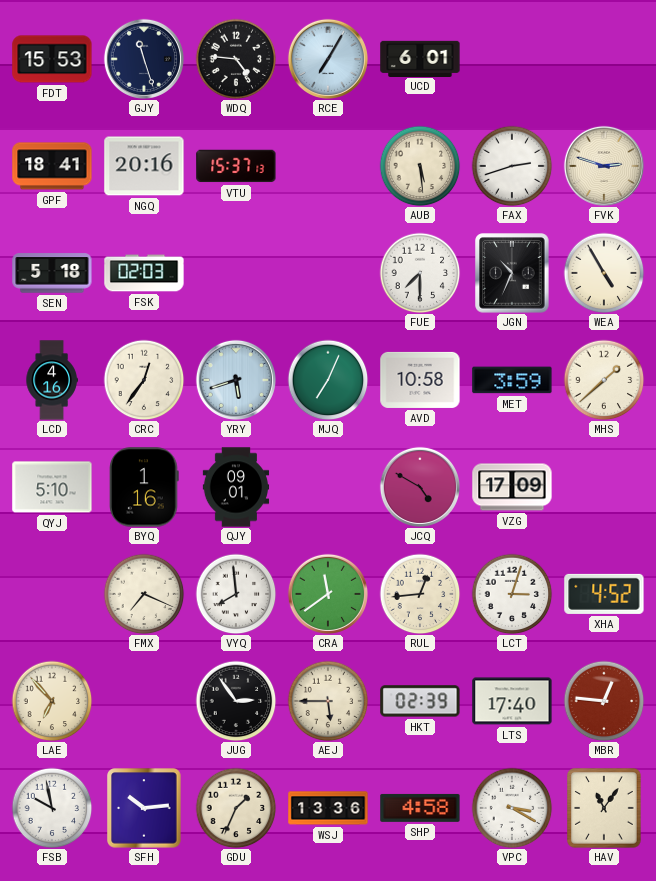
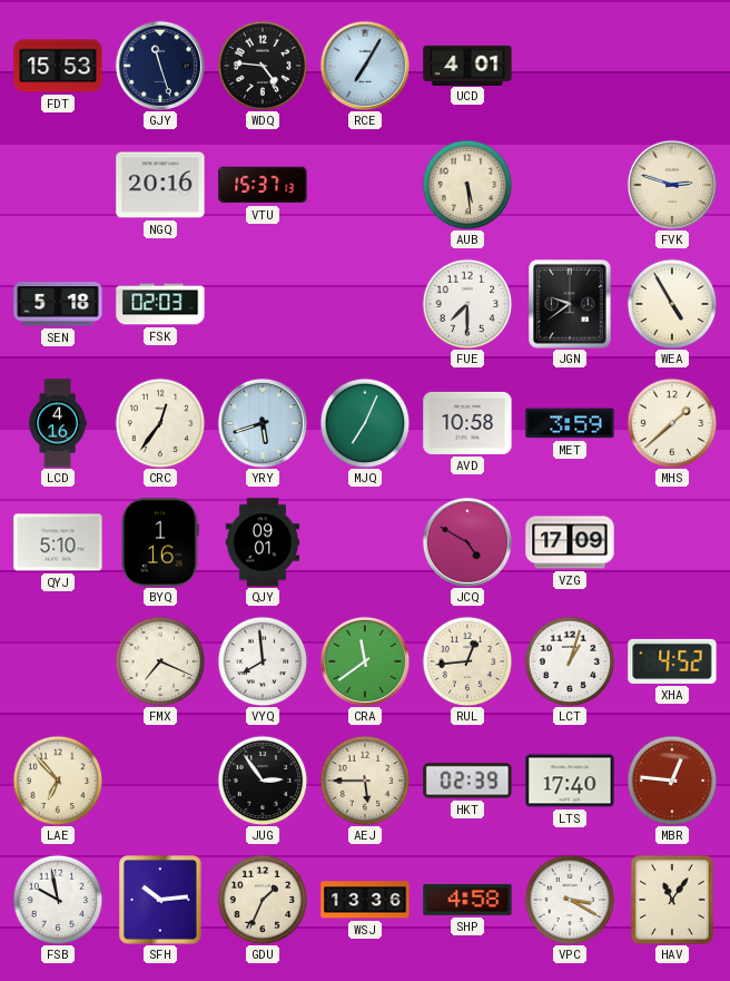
UCD: 6:01 -> 4:01 (467, 65)
GPF: 18:41 -> none (52, 166)
FAX: 2:42 -> none (512, 166)
JGN: 10:34 -> 9:39 (570, 304)
LCT: 3:03 -> 1:03 (570, 661)
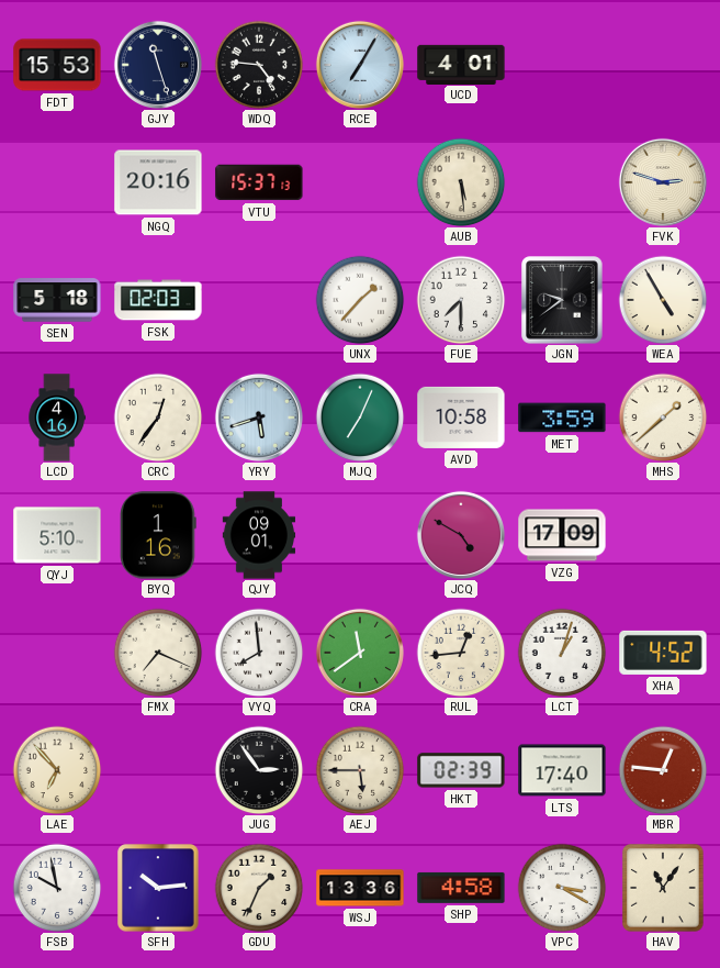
UNX: none -> 1:37 (360, 300)
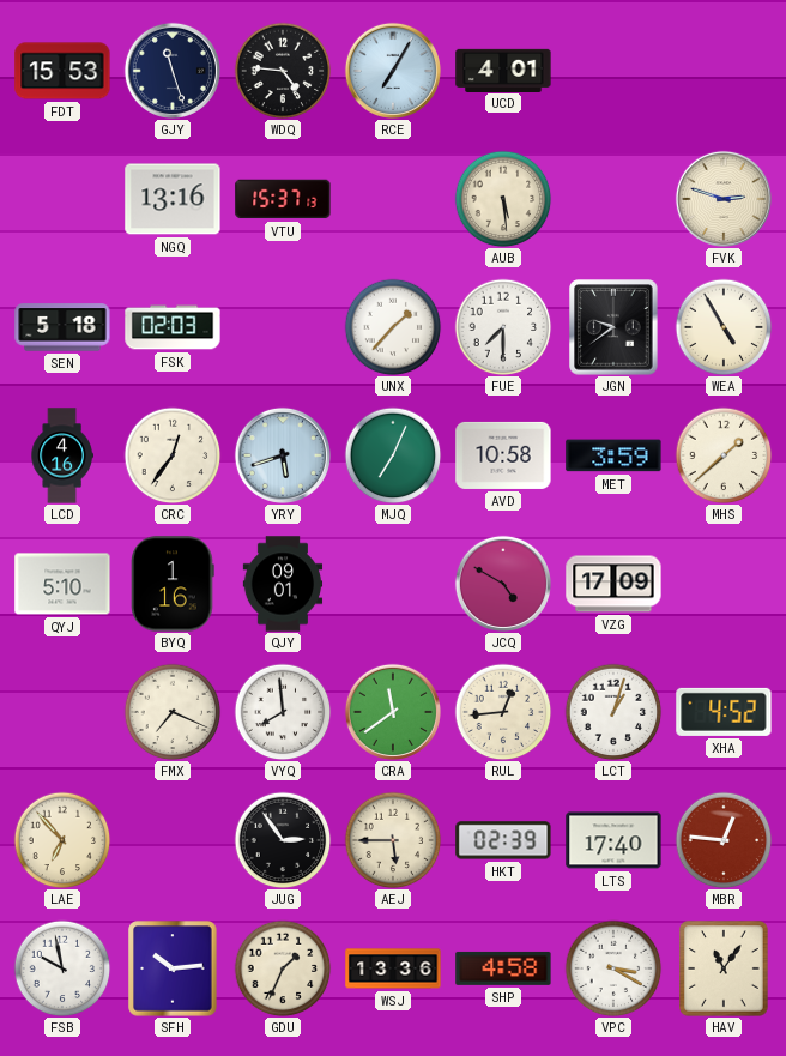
NGQ: 20:16 -> 13:16 (173, 199)
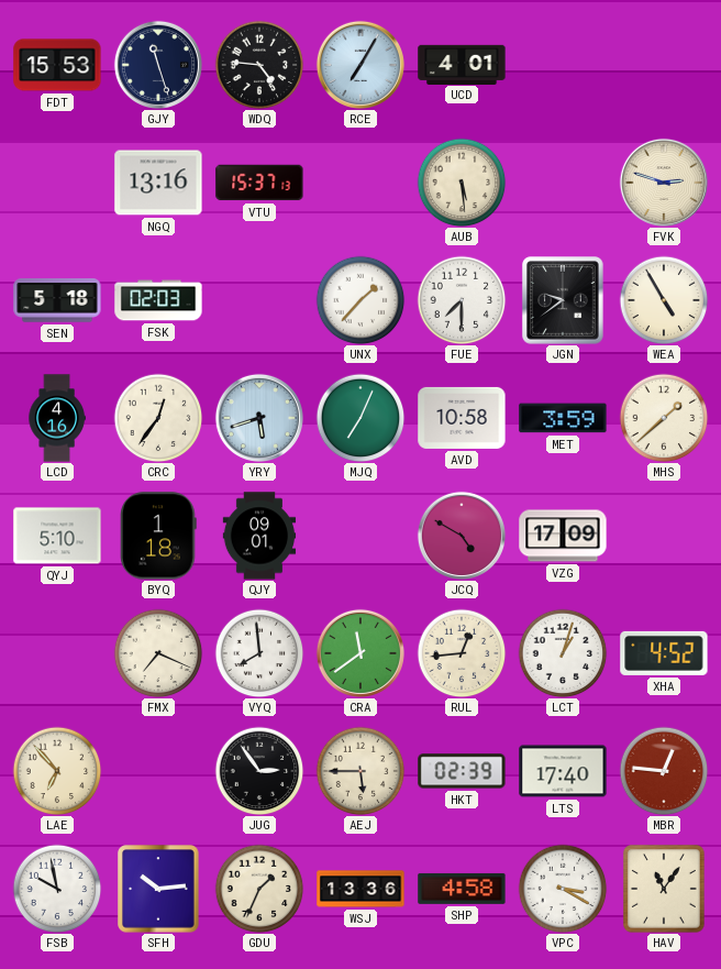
BYQ: 1:16 -> 1:18 (158, 536)
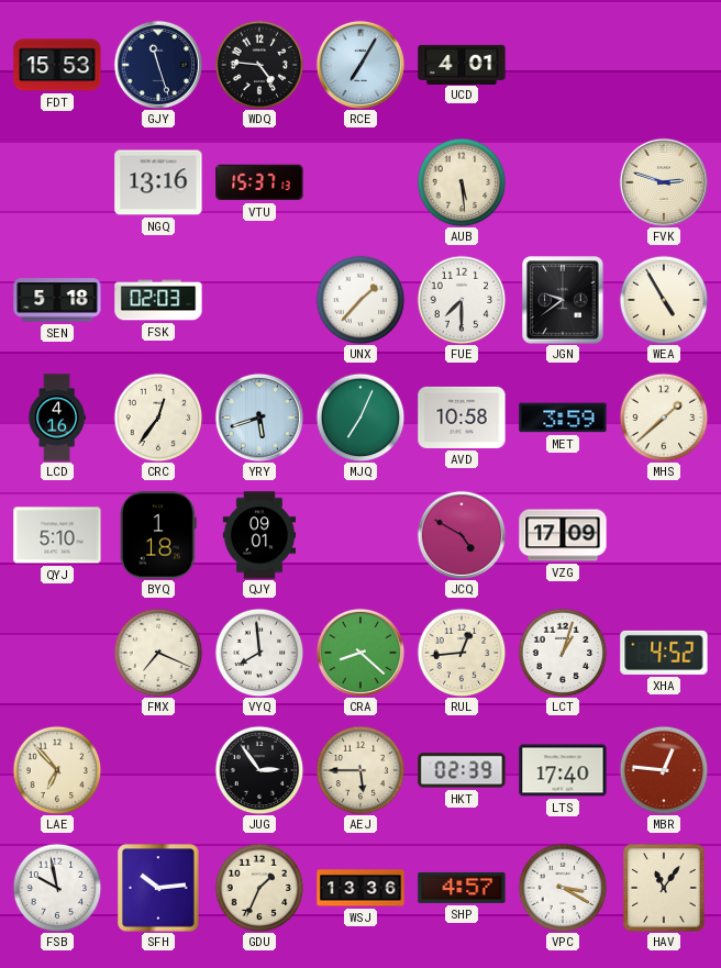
CRA: 11:39 -> 8:22 (360, 653)
SHP: 4:58 -> 4:57 (462, 888)
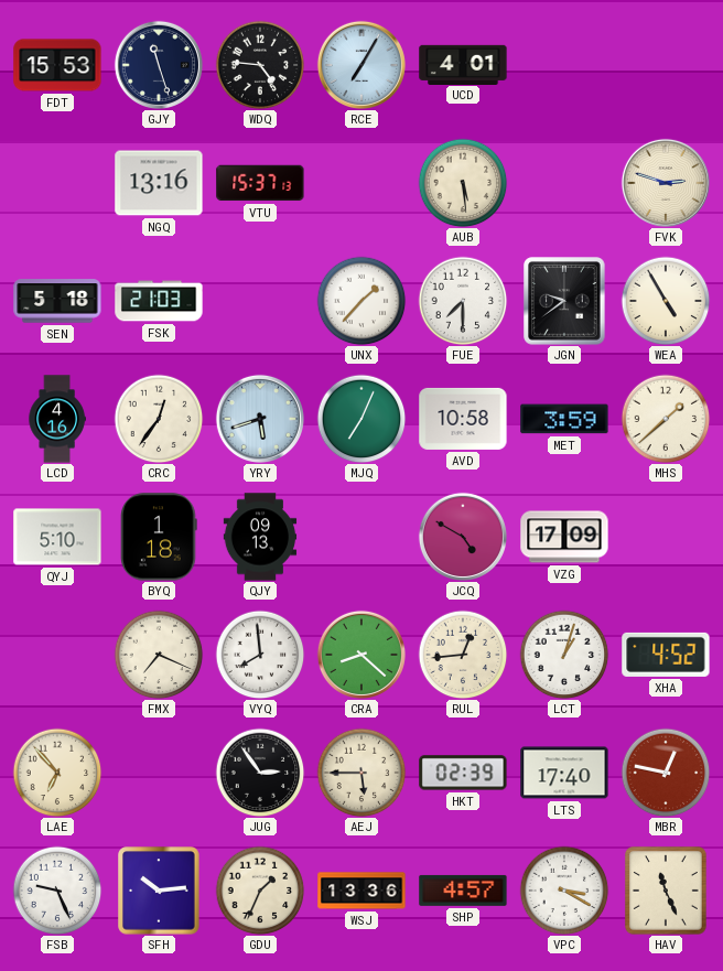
FSK: 02:03 -> 21:03 (159, 301)
QJY: 09:01 -> 09:13 (260, 537)
MBR: 12:46 -> 12:47 (666, 773)
FSB: 9:58 -> 9:26 (57, 891)
HAV: 11:06 -> 11:26 (666, 891)
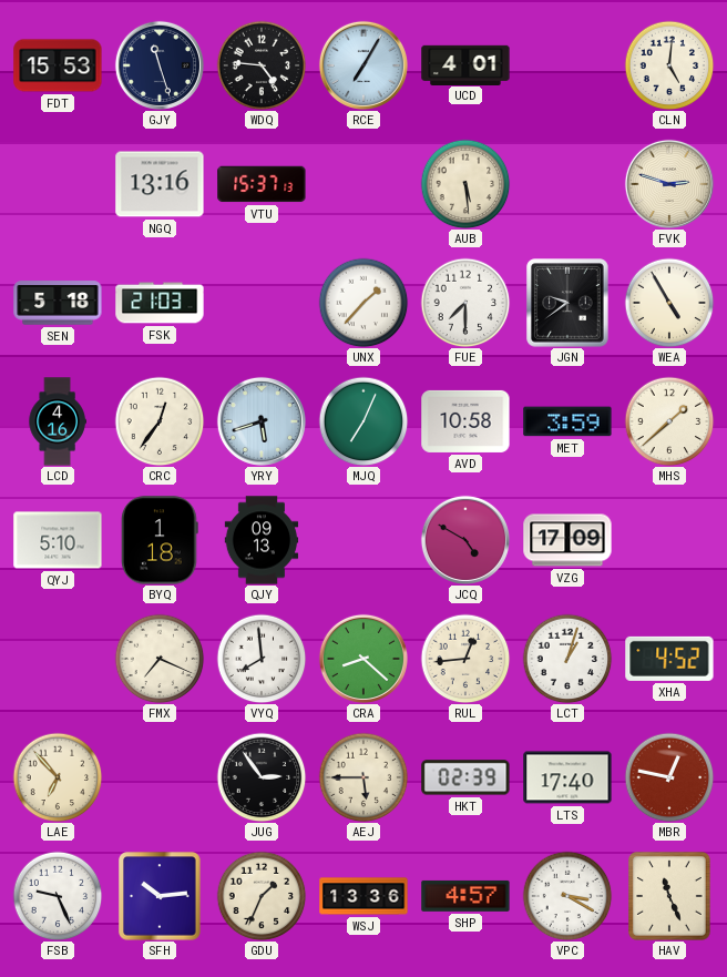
CLN: none -> 5:01 (669, 65)
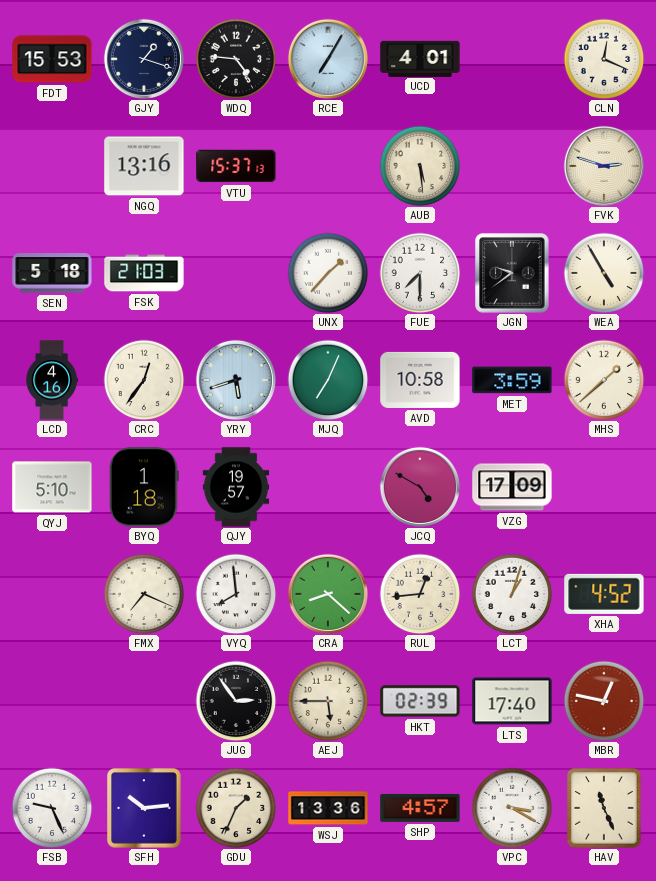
GJY: 11:27 -> 1:18 (144, 59)
CLN: 5:01 -> 12:19 (604, 59)
QJY: 09:13 -> 19:57 (236, 487)
LAE: 6:53 -> none (58, 777)
